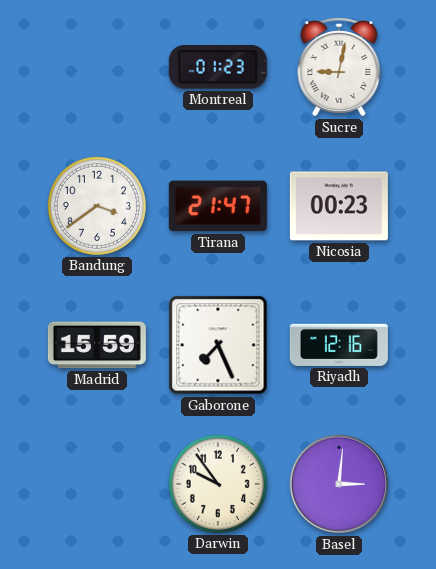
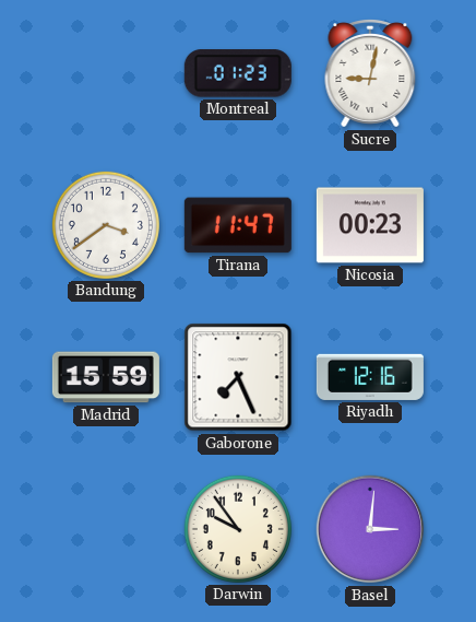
Tirana: 21:47 -> 11:47 (238, 225)
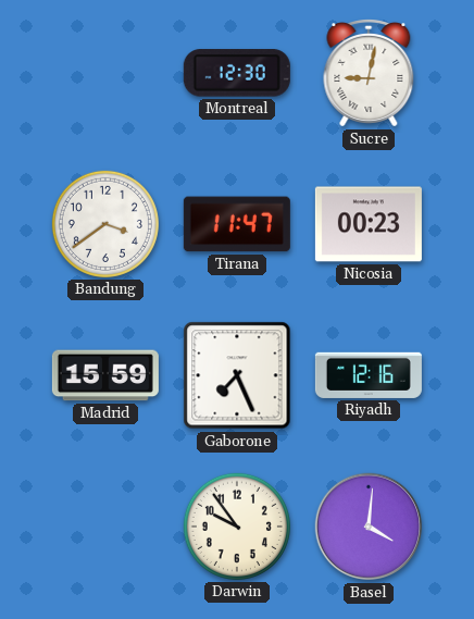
Montreal: 01:23 -> 12:30 (237, 73)
Basel: 3:01 -> 4:01 (369, 527)
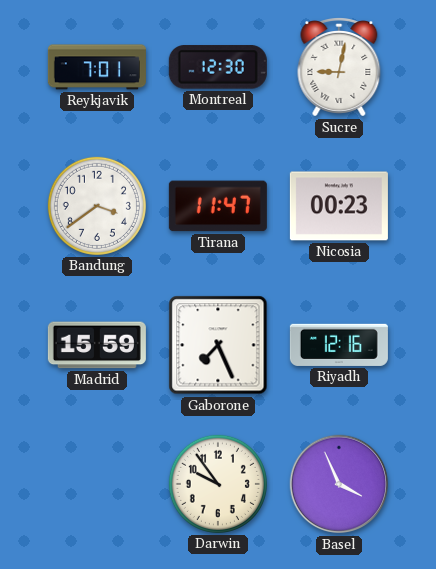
Reykjavik: none -> 7:01 (97, 67)
Basel: 4:01 -> 3:56 (339, 484)
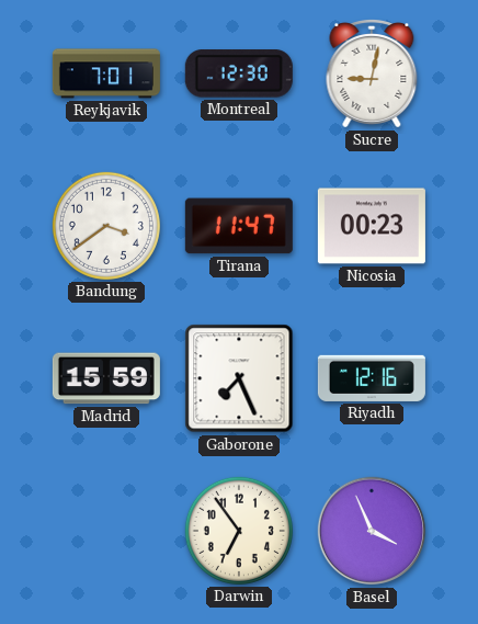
Darwin: 9:54 -> 6:54 (239, 531)
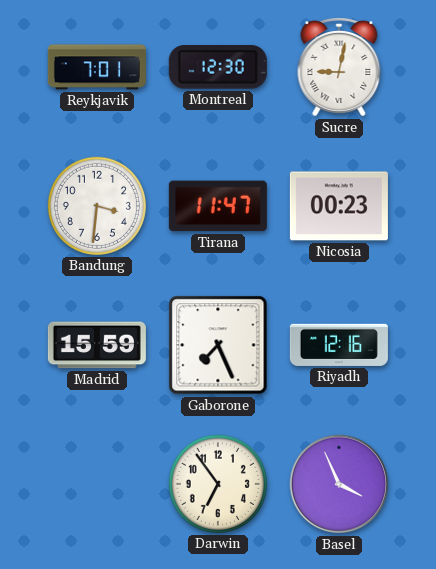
Bandung: 3:39 -> 3:31 (97, 206)
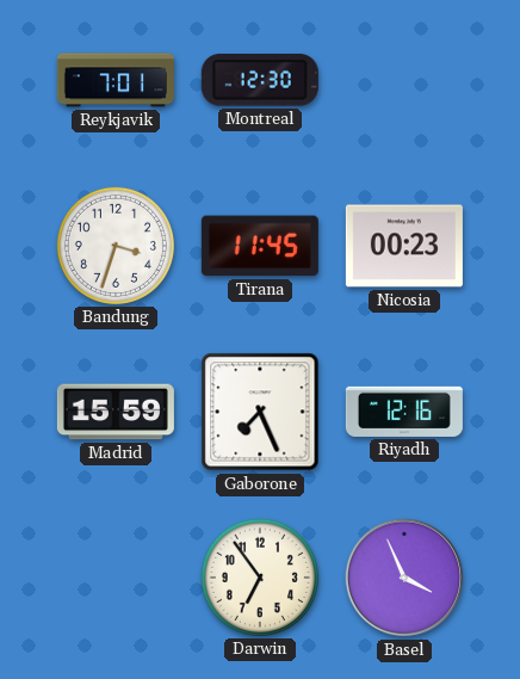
Sucre: 9:02 -> none (339, 68)
Bandung: 3:31 -> 3:33 (116, 246)
Tirana: 11:47 -> 11:45 (260, 246)
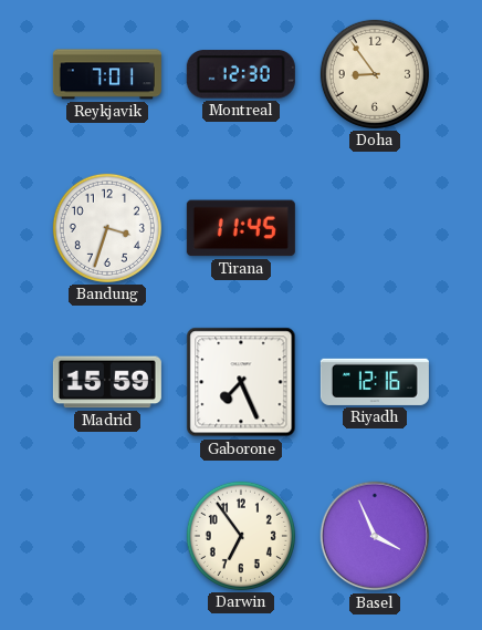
Doha: none -> 8:54 (375, 74)
Nicosia: 00:23 -> none (404, 246)
